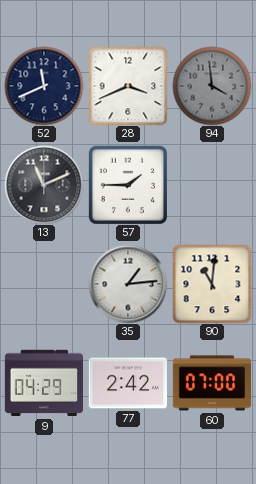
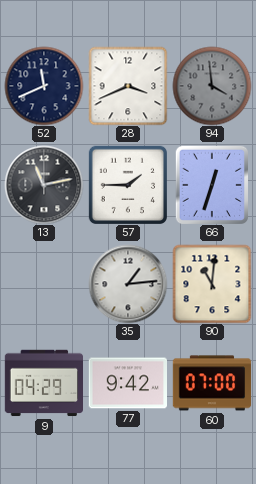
13: 11:11 -> 11:13 (44, 185)
66: none -> 12:33 (211, 184)
77: 2:42 -> 9:42 (127, 383)
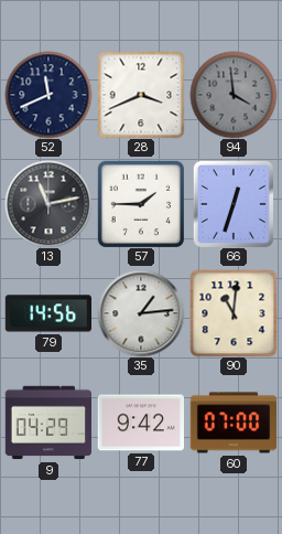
79: none -> 14:56 (47, 313)
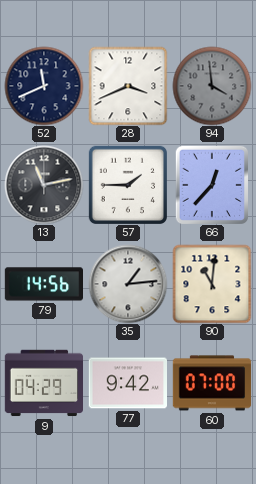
66: 12:33 -> 12:37 (211, 184)
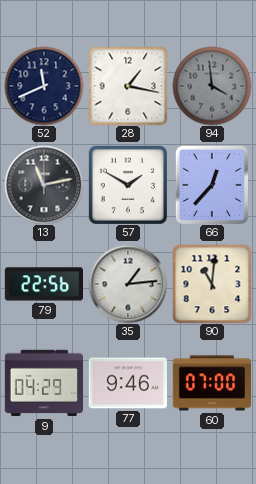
28: 3:41 -> 1:17 (128, 86)
57: 1:45 -> 1:50 (127, 184)
79: 14:56 -> 22:56 (43, 284)
77: 9:42 -> 9:46 (127, 383)
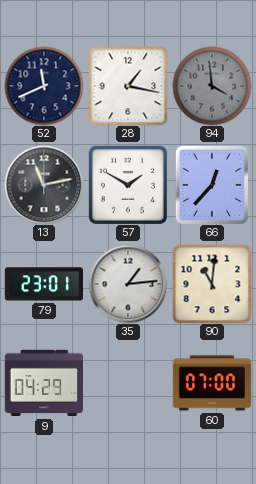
79: 22:56 -> 23:01 (43, 284)
77: 9:46 -> none (127, 383)
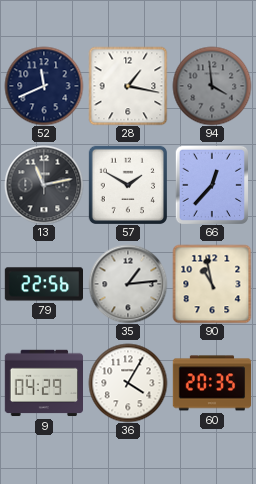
79: 23:01 -> 22:56 (43, 284)
90: 11:01 -> 10:58 (212, 284)
36: none -> 4:05 (128, 383)
60: 07:00 -> 20:35 (212, 383)
